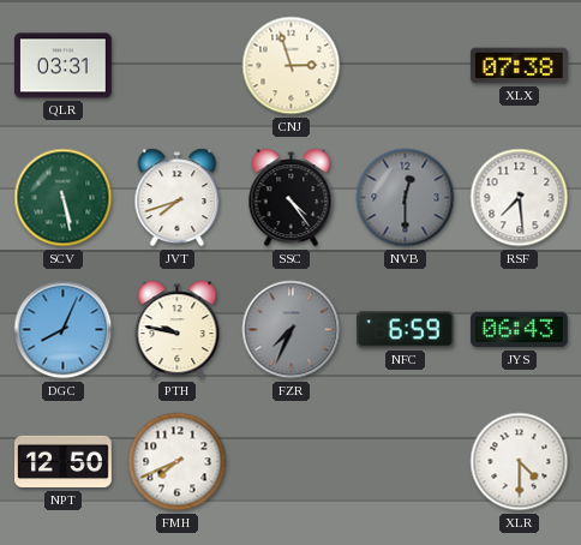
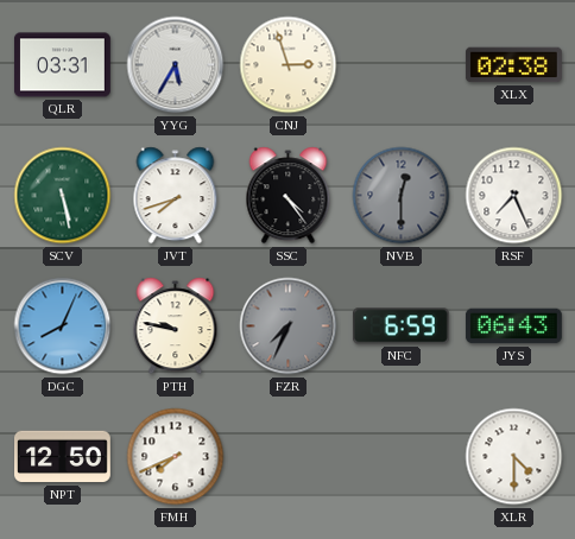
YYG: none -> 5:35 (176, 65)
XLX: 07:38 -> 02:38 (513, 65)
RSF: 7:29 -> 7:26 (514, 196)
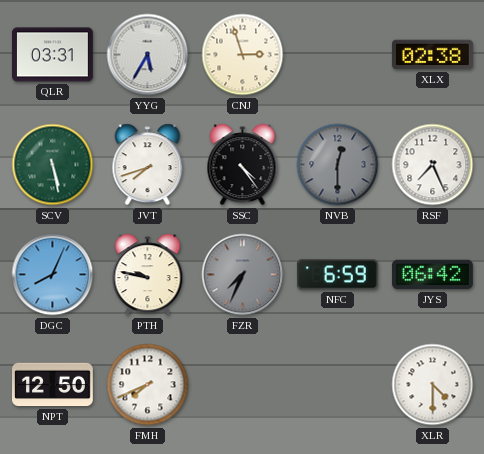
JYS: 06:43 -> 06:42 (432, 275)
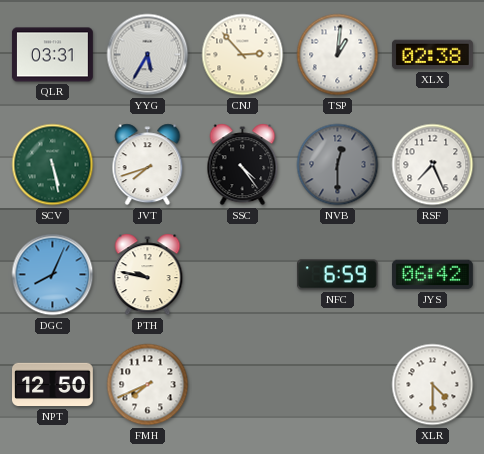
CNJ: 2:57 -> 2:53 (243, 55)
TSP: none -> 1:01 (338, 55)
FZR: 7:34 -> none (243, 275)
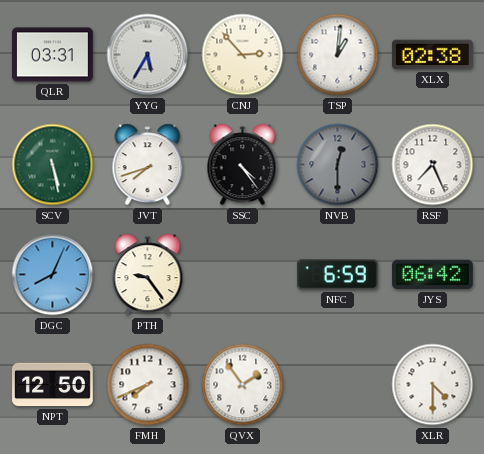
PTH: 9:47 -> 9:24 (148, 275)
QVX: none -> 1:54 (243, 385)
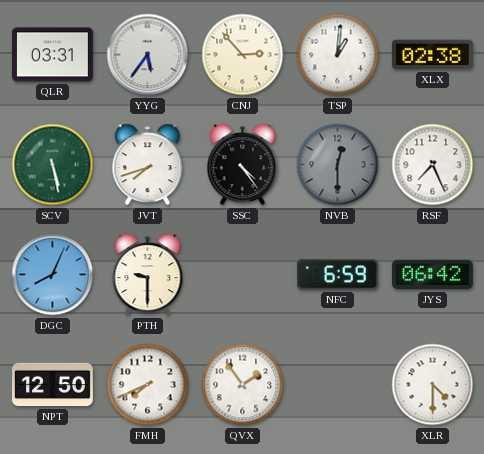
YYG: 5:35 -> 5:36 (148, 55)
PTH: 9:24 -> 9:30 (148, 275)
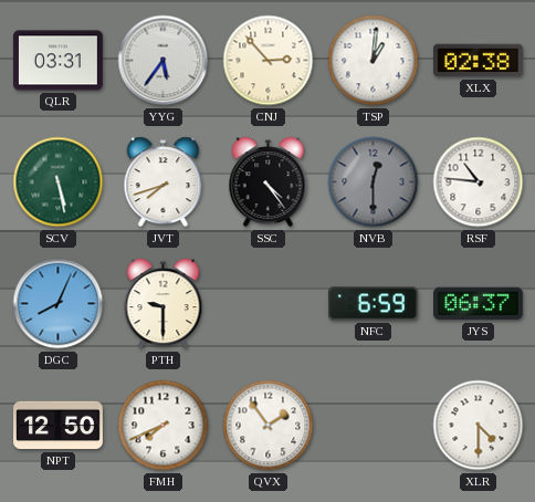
RSF: 7:26 -> 10:46 (479, 182)
JYS: 06:42 -> 06:37 (478, 304)
